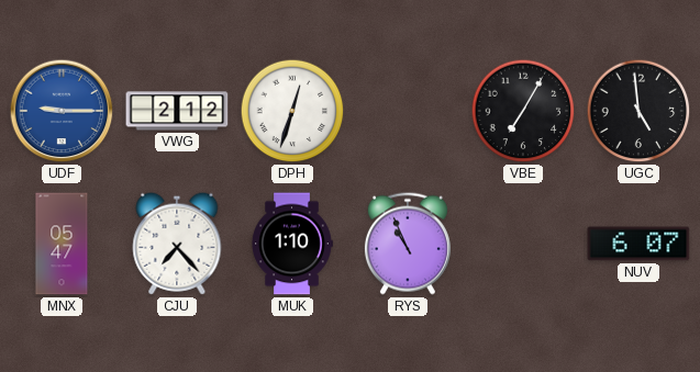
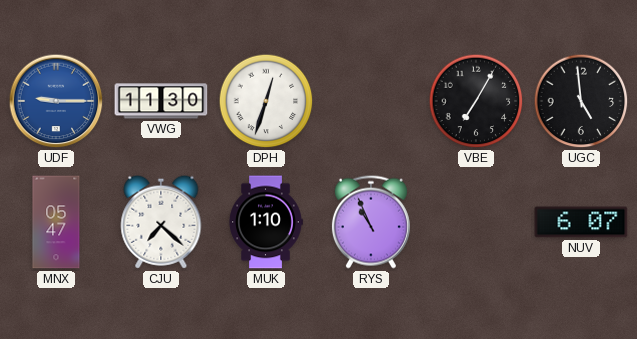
VWG: 2:12 -> 11:30 (161, 101)
CJU: 7:23 -> 7:22 (161, 222)
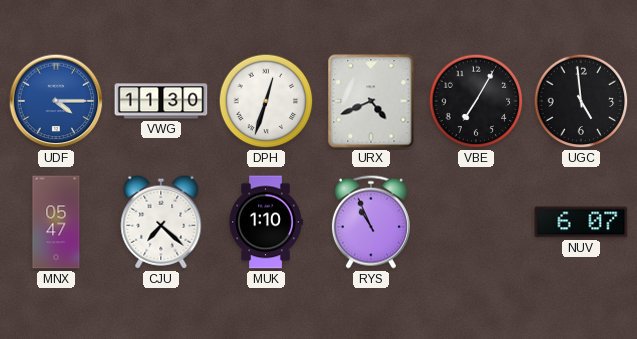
UDF: 9:15 -> 4:15 (56, 101)
URX: none -> 4:41 (371, 101)
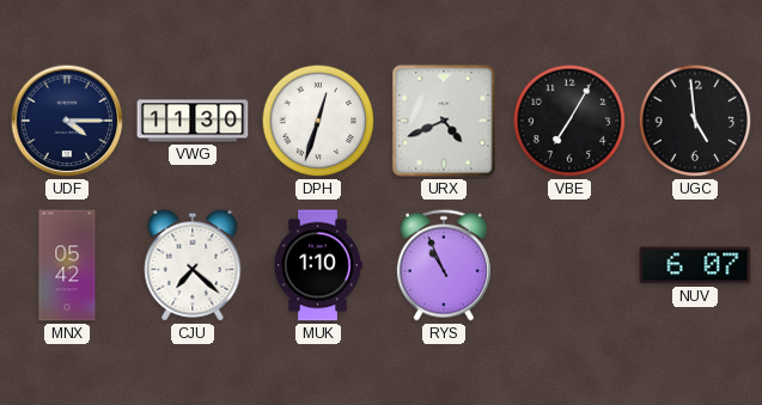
UDF dial: blue -> navy (67, 121)
MNX: 05:47 -> 05:42 (67, 265)
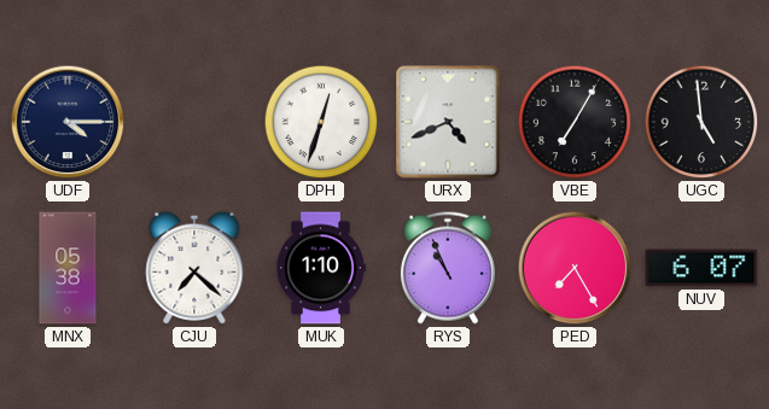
VWG: 11:30 -> none (193, 121)
MNX: 05:42 -> 05:38 (68, 268)
PED: none -> 7:25 (575, 268)
